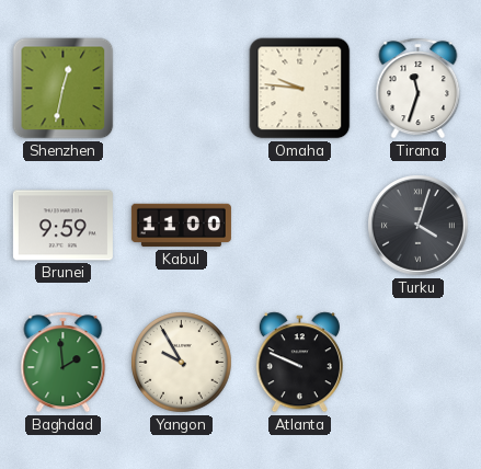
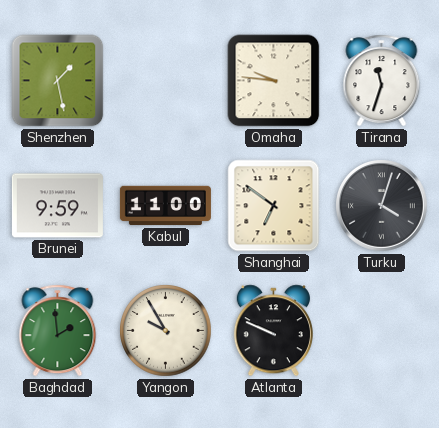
Shenzhen: 12:32 -> 1:28 (58, 81)
Shanghai: none -> 6:51 (274, 206)
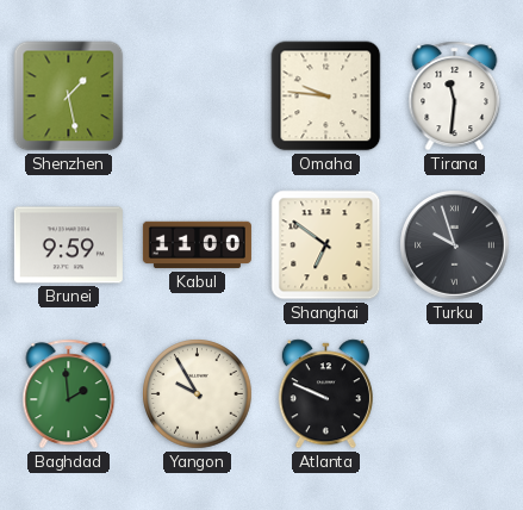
Tirana: 11:33 -> 11:31 (455, 97)
Turku: 4:03 -> 9:57 (455, 245)
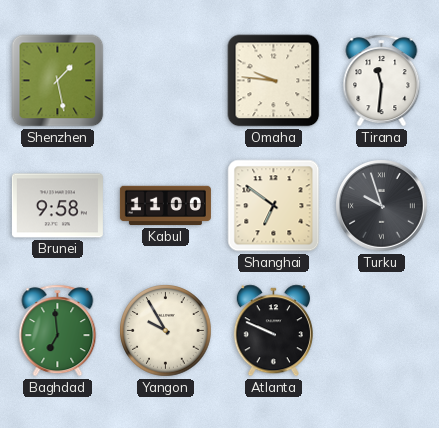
Brunei: 9:59 -> 9:58 (57, 206)
Baghdad: 1:59 -> 6:59 (58, 331)
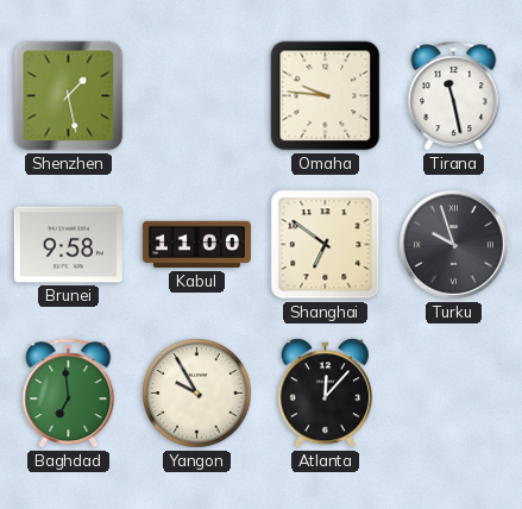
Tirana: 11:31 -> 11:28 (454, 96)
Atlanta: 9:49 -> 12:07 (325, 394)
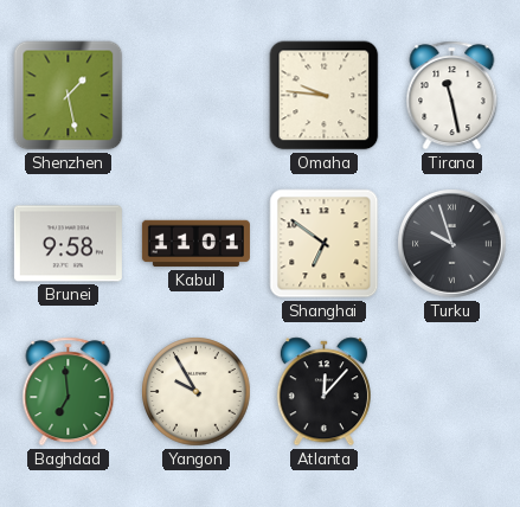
Kabul: 11:00 -> 11:01 (195, 244)
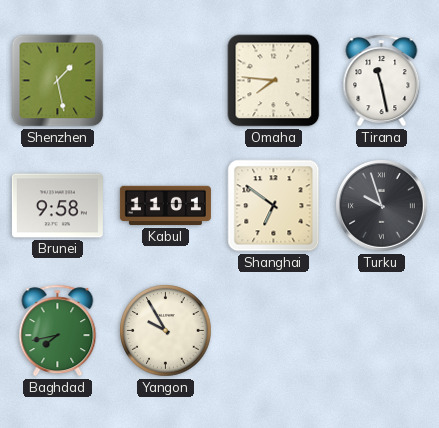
Omaha: 9:46 -> 7:46 (274, 81)
Baghdad: 6:59 -> 7:43 (58, 331)
Atlanta: 12:07 -> none (323, 392)
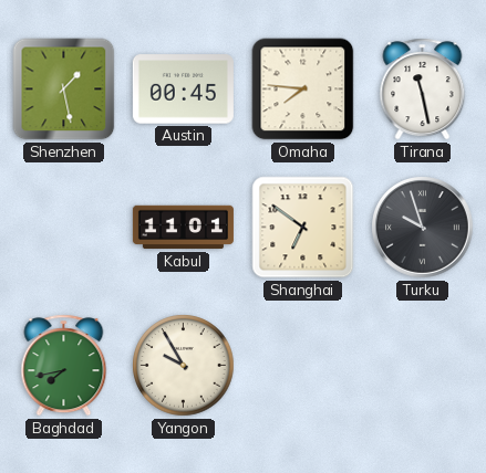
Austin: none -> 00:45 (183, 90)
Brunei: 9:58 -> none (57, 206)
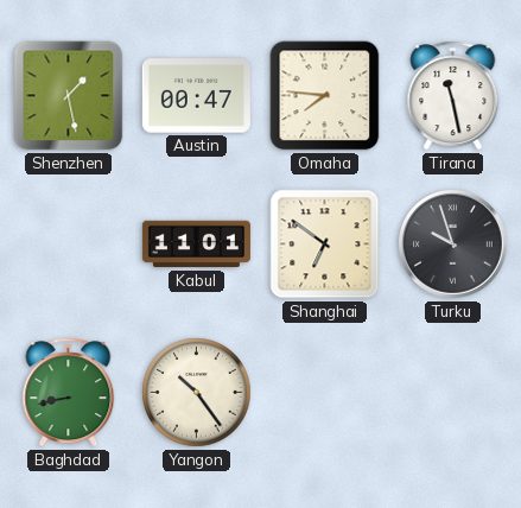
Austin: 00:45 -> 00:47 (196, 96)
Baghdad: 7:43 -> 8:43 (69, 393)
Yangon: 9:55 -> 10:24 (197, 393)
